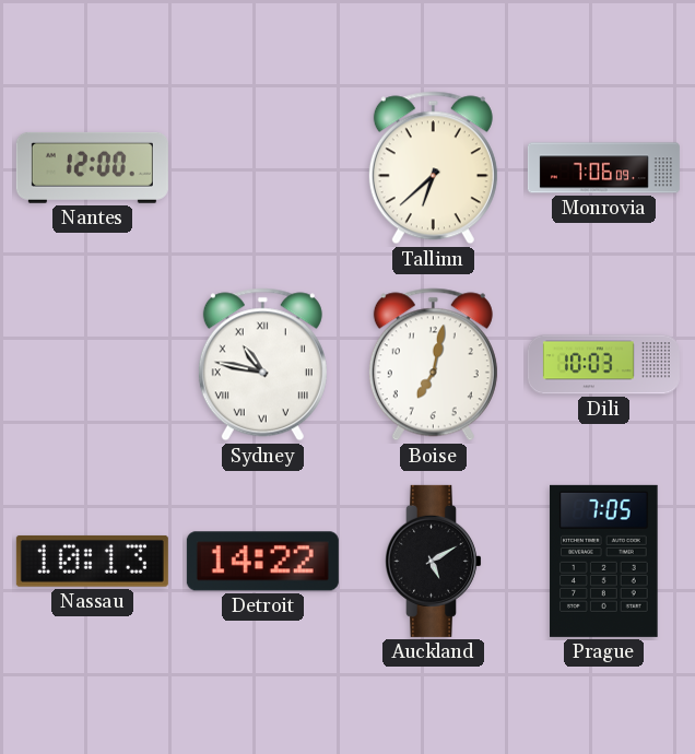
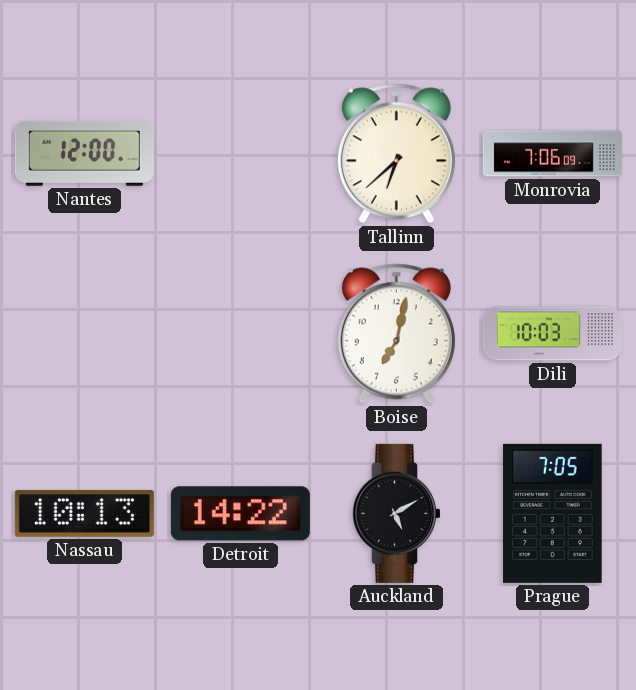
Sydney: 10:47 -> none (262, 365)
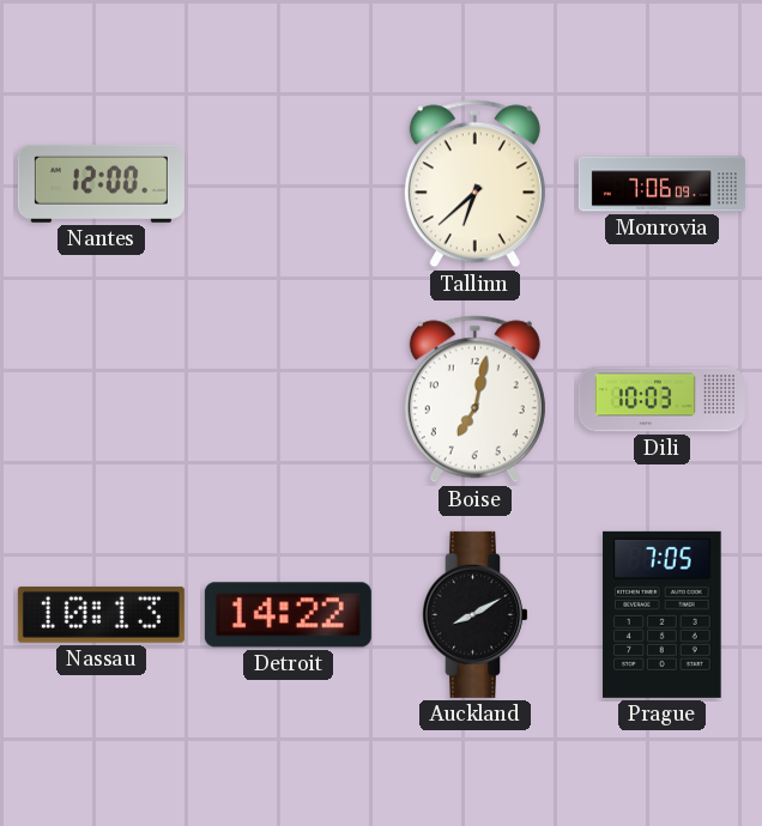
Auckland: 5:10 -> 8:10 (474, 614)
